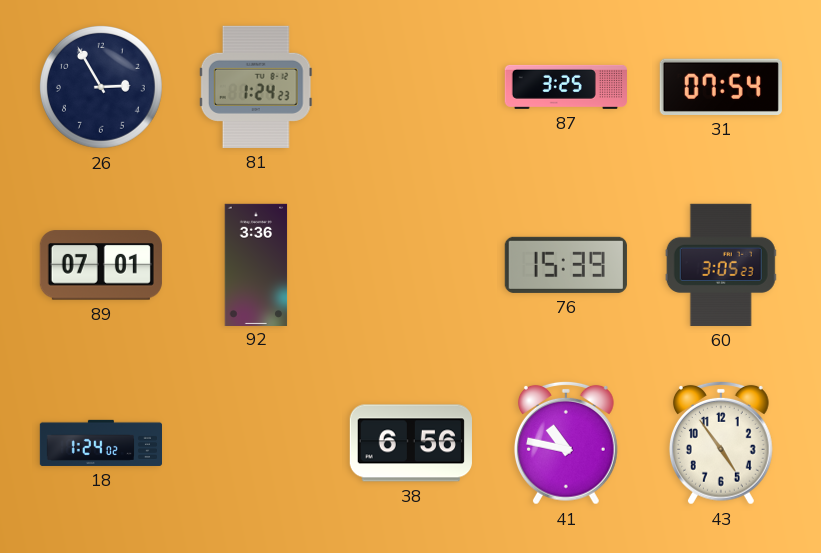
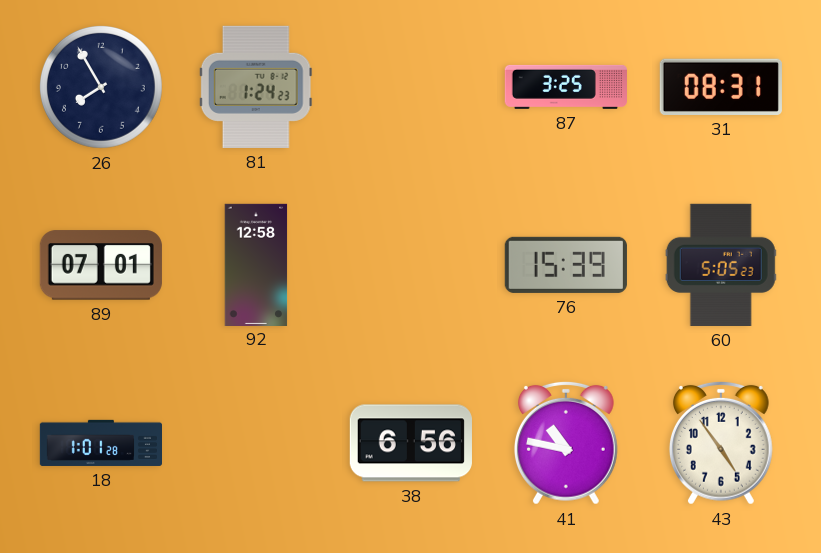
26: 2:55 -> 7:55 (101, 87)
31: 07:54 -> 08:31 (721, 87)
92: 3:36 -> 12:58 (256, 264)
60: 3:05 -> 5:05 (721, 265)
18: 1:24 -> 1:01 (100, 443)
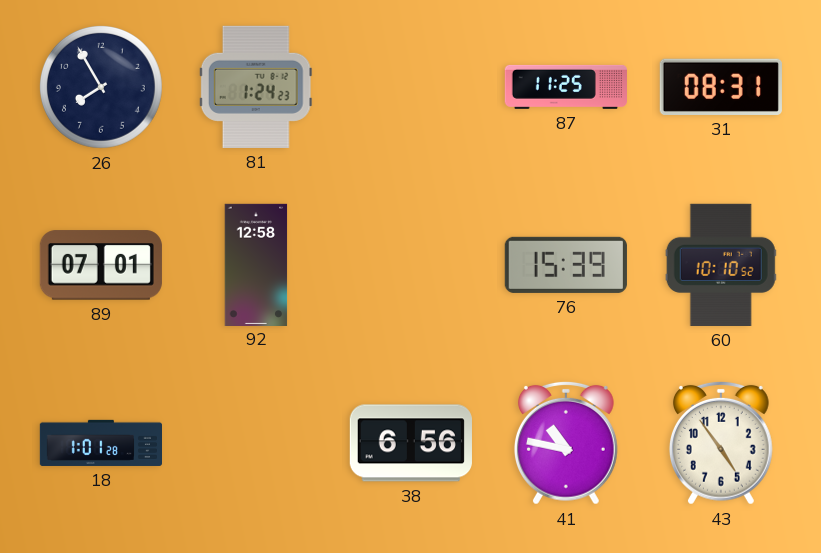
87: 3:25 -> 11:25 (566, 87)
60: 5:05 -> 10:10 (721, 265)
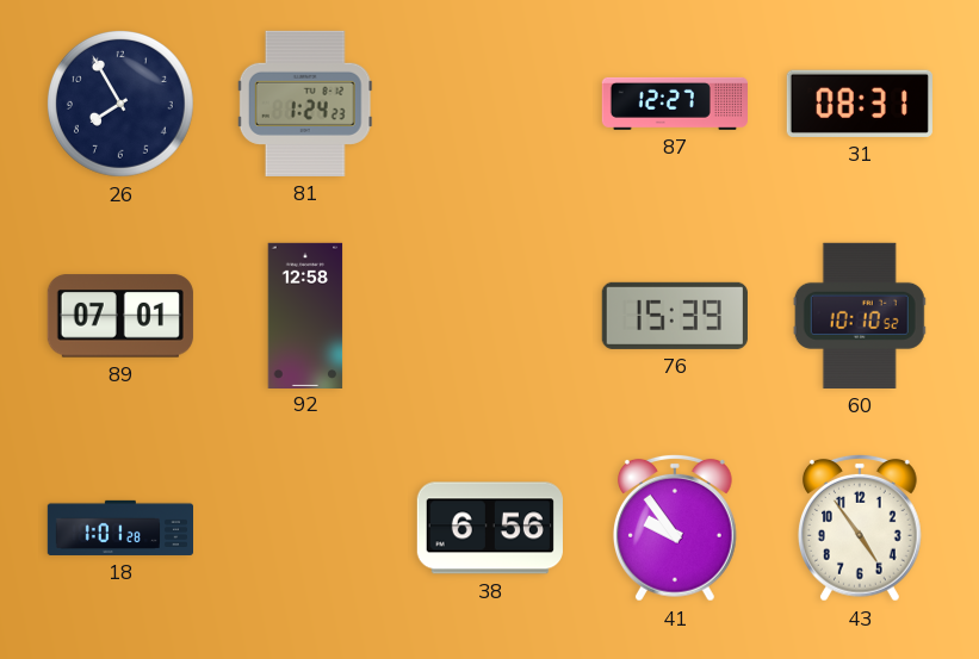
87: 11:25 -> 12:27 (675, 104)
41: 10:47 -> 9:54 (675, 528)
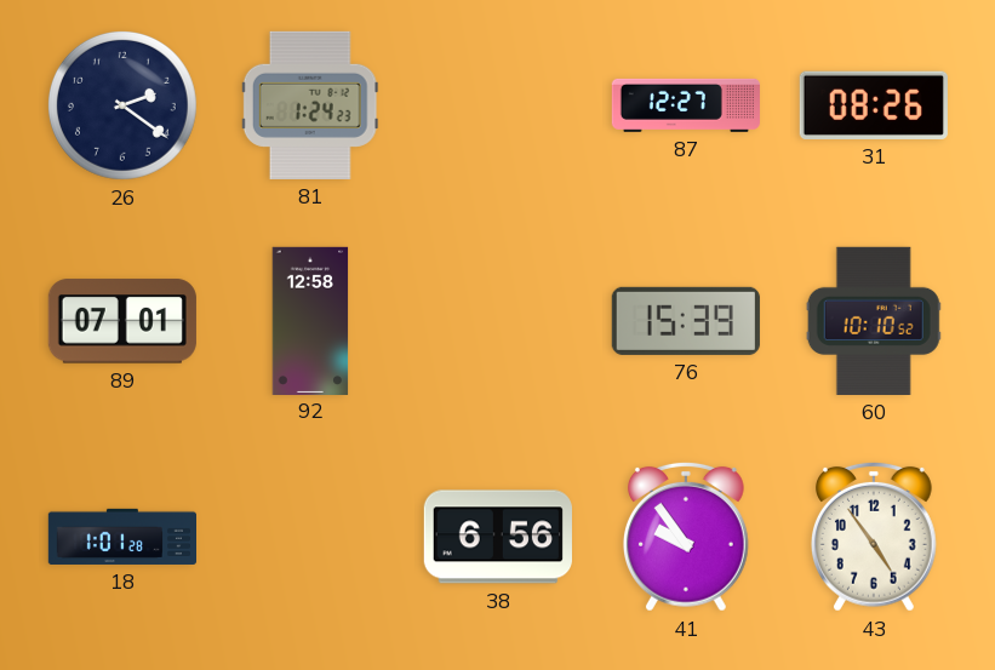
26: 7:55 -> 2:21 (122, 105)
31: 08:31 -> 08:26 (874, 105)
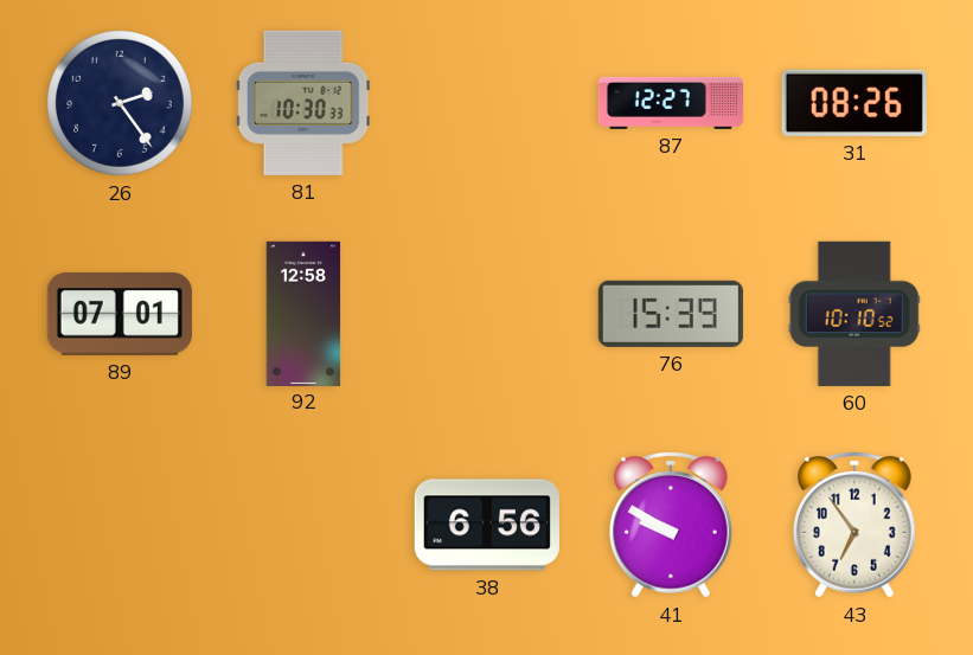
26: 2:21 -> 2:24 (120, 103)
81: 1:24 -> 10:30 (303, 103)
18: 1:01 -> none (121, 537)
41: 9:54 -> 9:50 (671, 525)
43: 4:54 -> 6:54 (854, 525)
